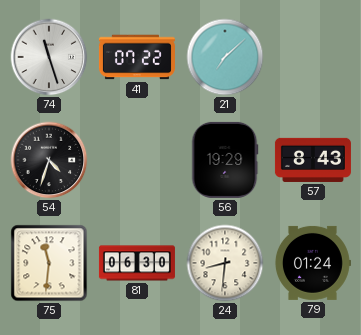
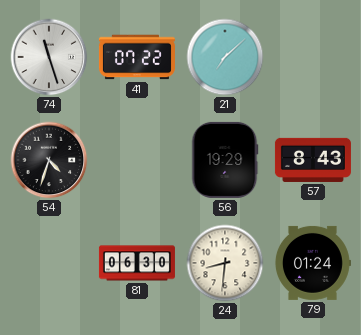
75: 11:31 -> none (49, 263)
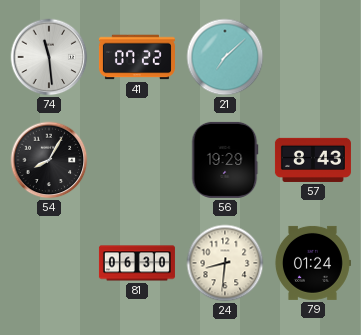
74: 11:27 -> 11:29 (49, 57)
54: 4:33 -> 8:05 (49, 160)
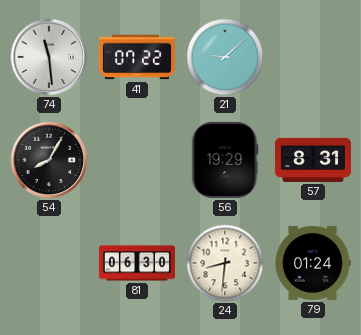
21: 7:08 -> 9:08 (225, 57)
57: 8:43 -> 8:31 (313, 160)
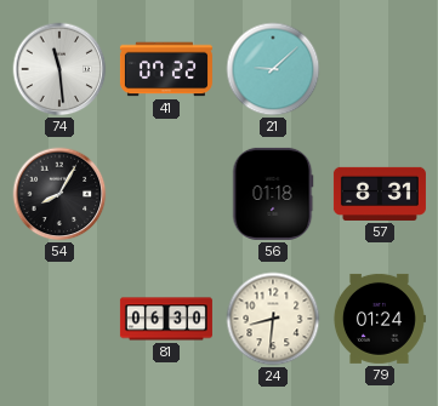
56: 19:29 -> 01:18 (273, 194)
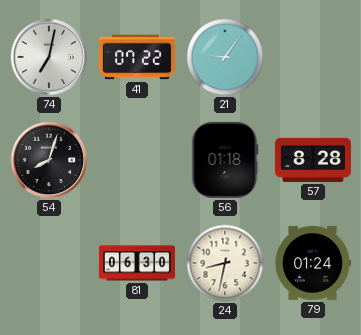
74: 11:29 -> 7:02 (49, 57)
21: 9:08 -> 9:06 (225, 57)
54: 8:05 -> 8:03 (49, 160)
57: 8:31 -> 8:28 (313, 160)
24: 8:31 -> 8:32 (225, 263)
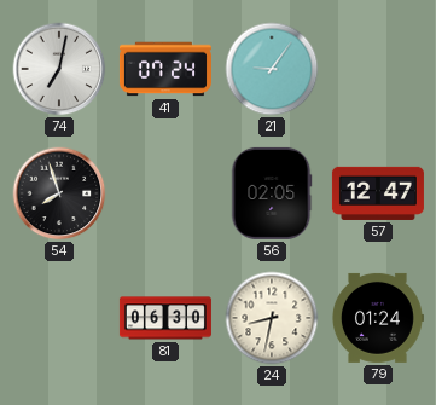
41: 07:22 -> 07:24 (165, 69)
54: 8:03 -> 7:57 (59, 193)
56: 01:18 -> 02:05 (272, 193)
57: 8:28 -> 12:47 (378, 193)
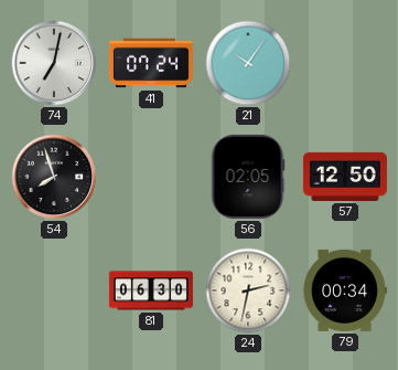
21: 9:06 -> 10:06 (248, 63)
57: 12:47 -> 12:50 (345, 177)
24: 8:32 -> 2:32 (248, 290)
79: 01:24 -> 00:34 (344, 290)
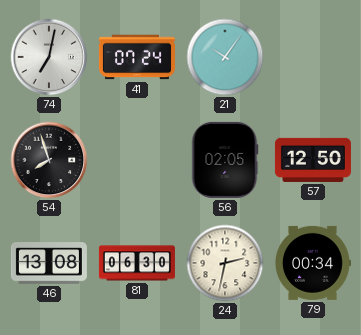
46: none -> 13:08 (49, 263)
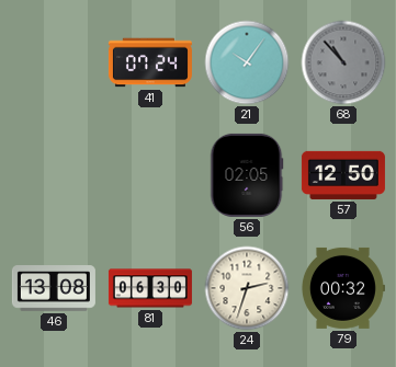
74: 7:02 -> none (49, 57)
68: none -> 10:53 (343, 62)
54: 7:57 -> none (49, 160)
24: 2:32 -> 2:33 (247, 288)
79: 00:34 -> 00:32 (342, 288)
